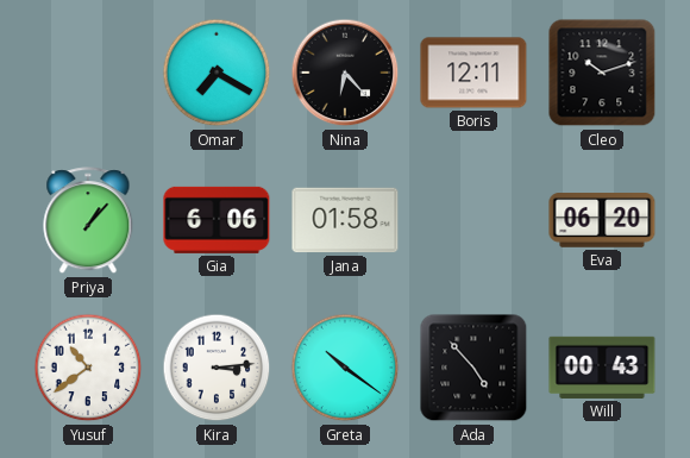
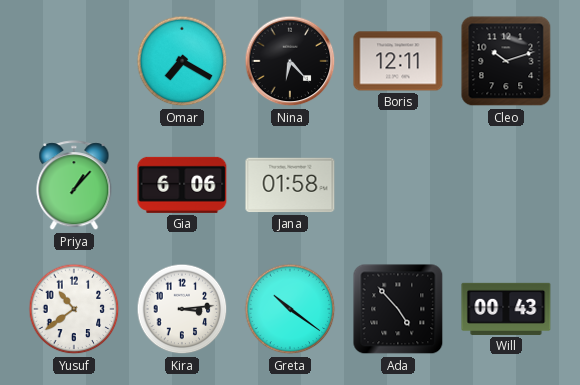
Eva: 06:20 -> none (602, 220)
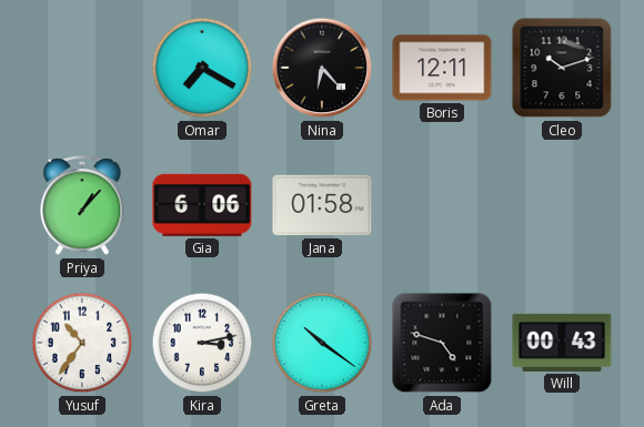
Yusuf: 10:39 -> 10:36 (82, 343)
Kira: 3:14 -> 3:13 (202, 343)
Ada: 4:53 -> 4:48 (442, 343)
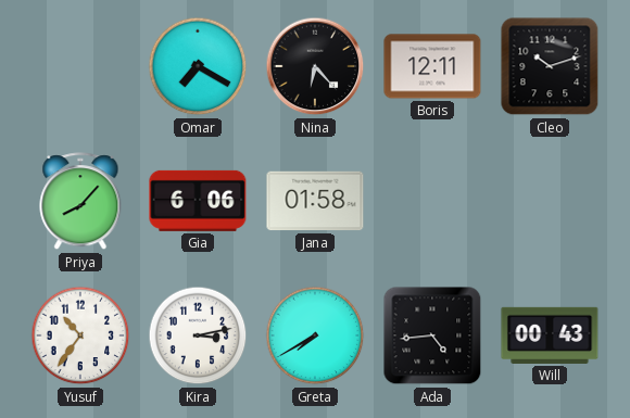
Priya: 1:07 -> 8:07 (80, 202)
Greta: 10:21 -> 7:40 (315, 335)
Ada: 4:48 -> 4:44 (432, 335)
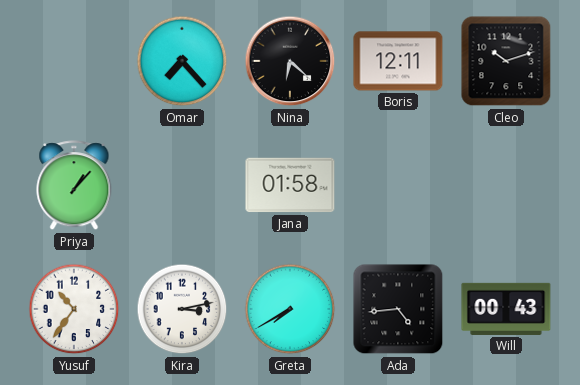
Omar: 7:20 -> 7:23 (182, 61)
Nina: 6:23 -> 6:22 (290, 61)
Priya: 8:07 -> 1:07 (74, 186)
Gia: 6:06 -> none (198, 201)
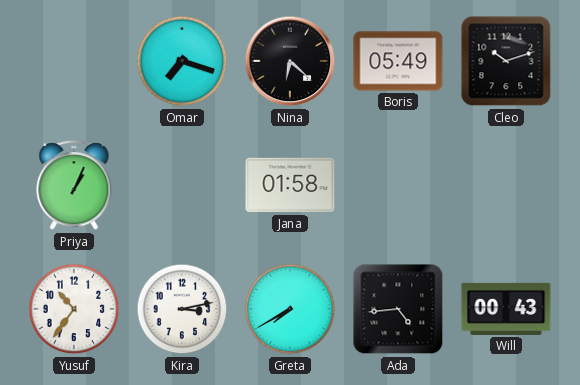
Omar: 7:23 -> 7:18 (182, 61)
Boris: 12:11 -> 05:49 (398, 61)
Priya: 1:07 -> 1:04 (74, 186)
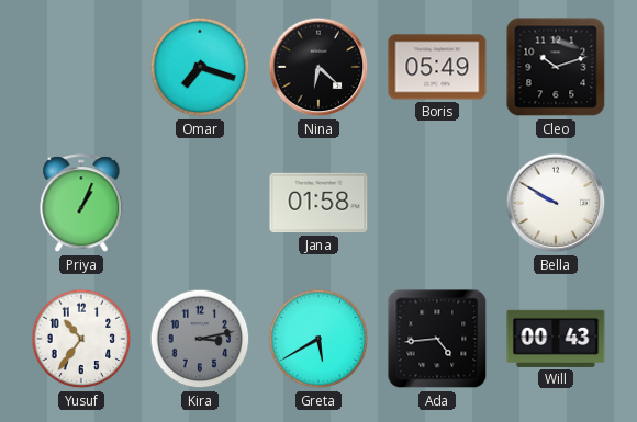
Bella: none -> 9:50 (556, 203)
Kira dial: white -> grey (200, 339)
Greta: 7:40 -> 5:40 (318, 339)
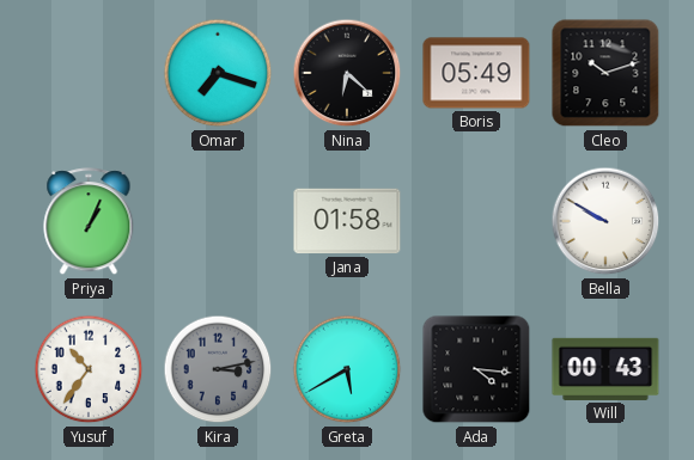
Ada: 4:44 -> 4:16 (476, 369)
